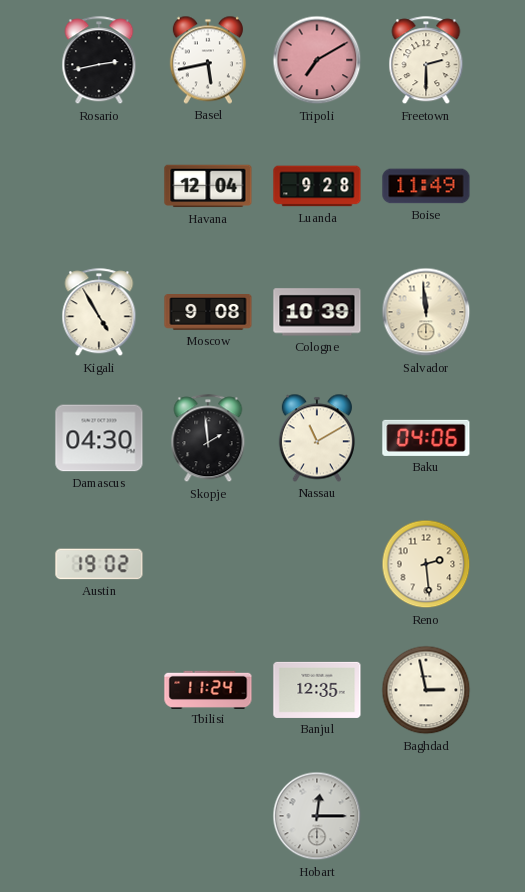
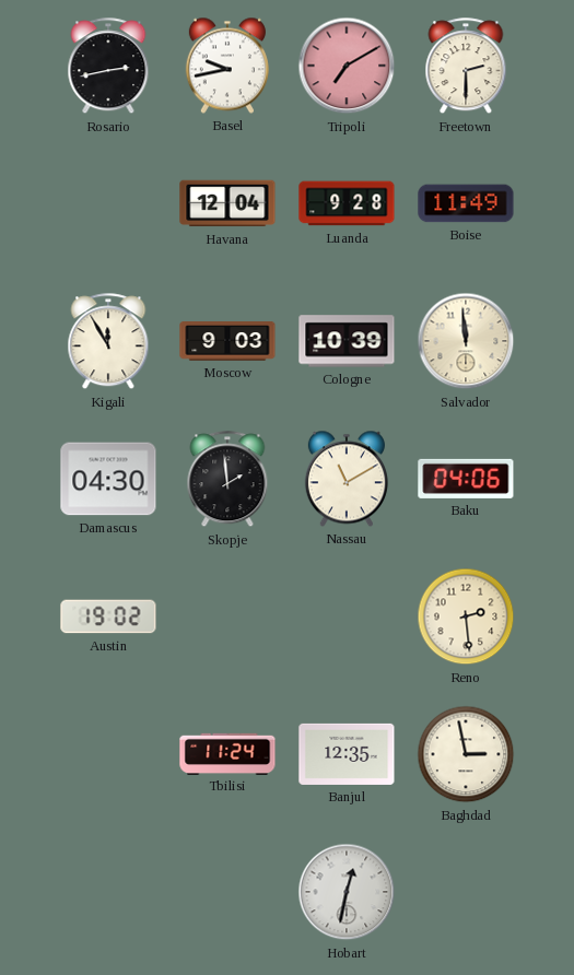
Basel: 5:43 -> 9:43 (227, 66)
Kigali: 4:55 -> 11:55 (108, 342)
Moscow: 9:08 -> 9:03 (227, 342)
Hobart: 12:15 -> 12:32 (347, 892)
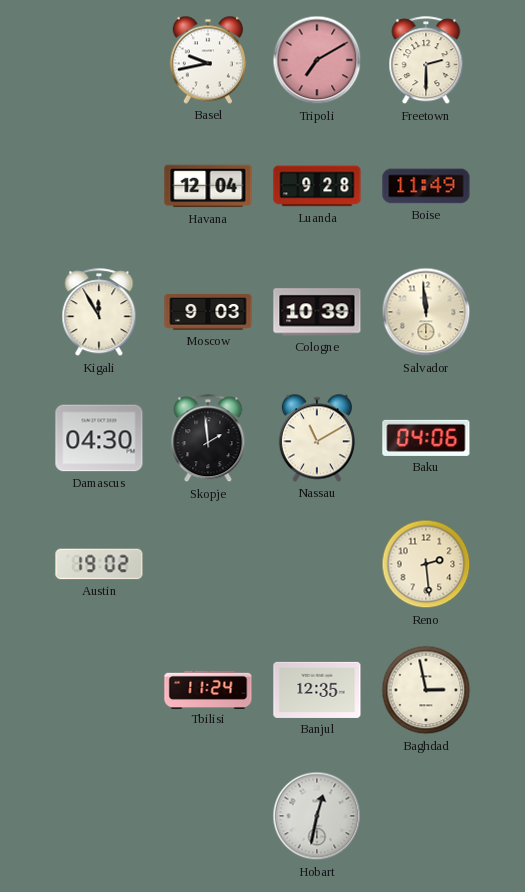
Rosario: 2:43 -> none (108, 67)
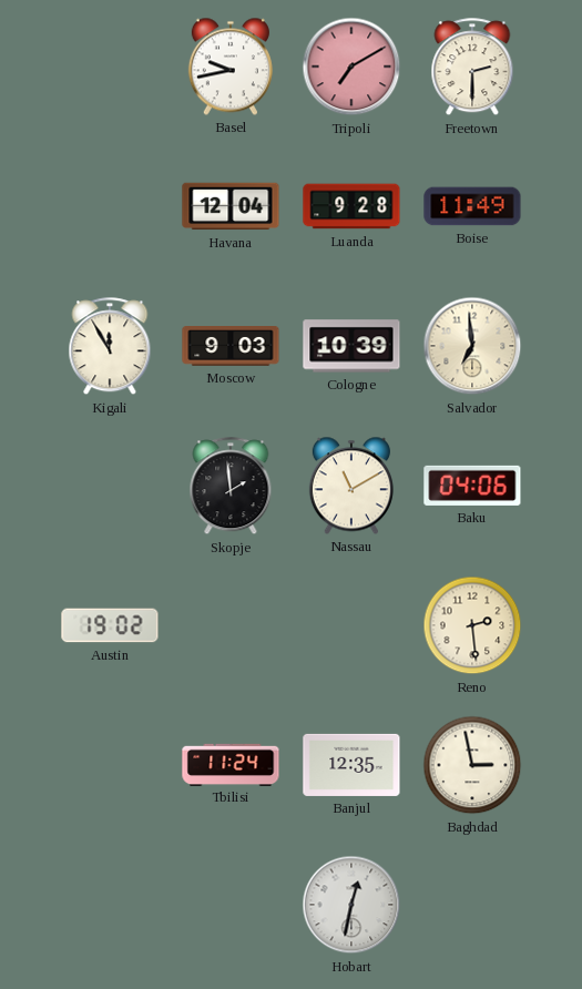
Salvador: 11:59 -> 6:59 (472, 346)
Damascus: 04:30 -> none (99, 438)
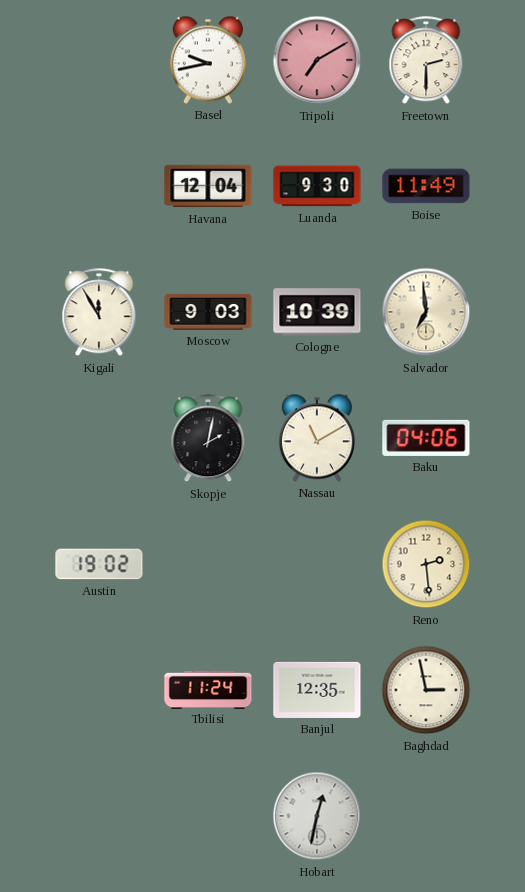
Luanda: 9:28 -> 9:30 (317, 186)
Skopje: 1:59 -> 2:02 (208, 439)
